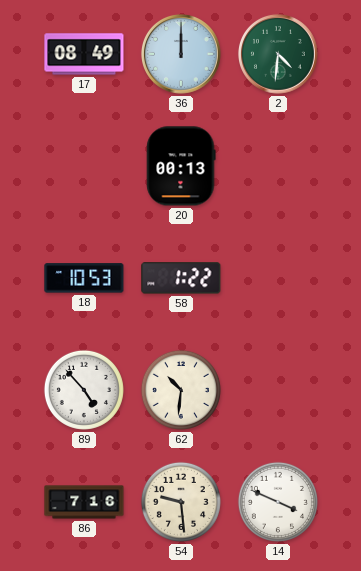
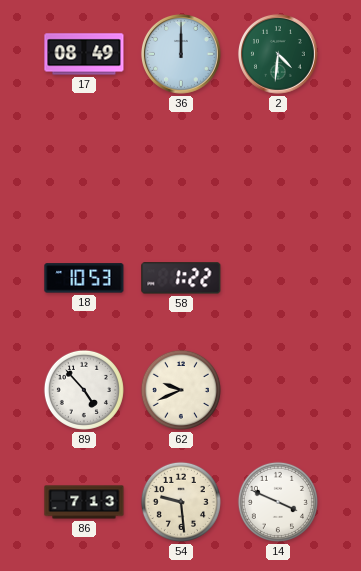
20: 00:13 -> none (181, 166)
62: 10:31 -> 9:41 (181, 390)
86: 7:16 -> 7:13 (84, 502)
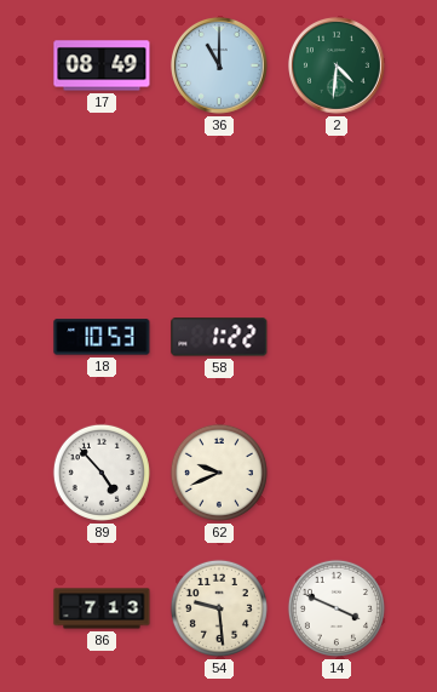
36: 12:00 -> 11:00 (219, 65)
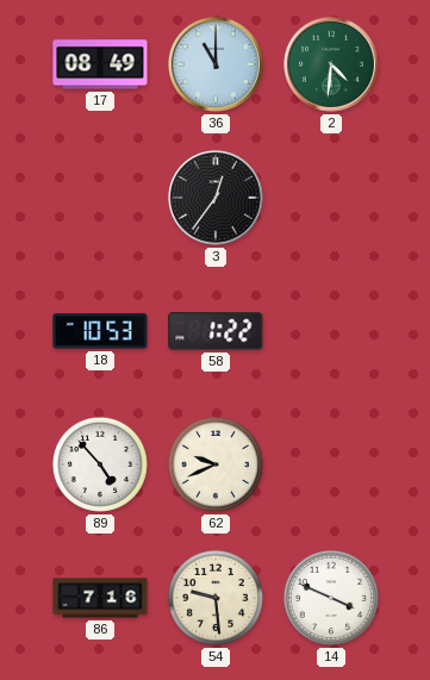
3: none -> 12:36 (216, 198)
86: 7:13 -> 7:16 (100, 598)
